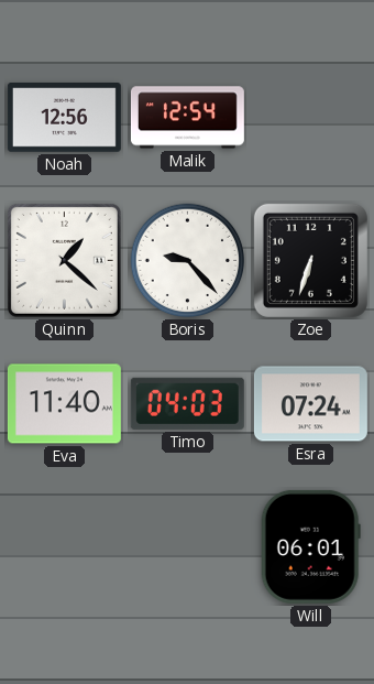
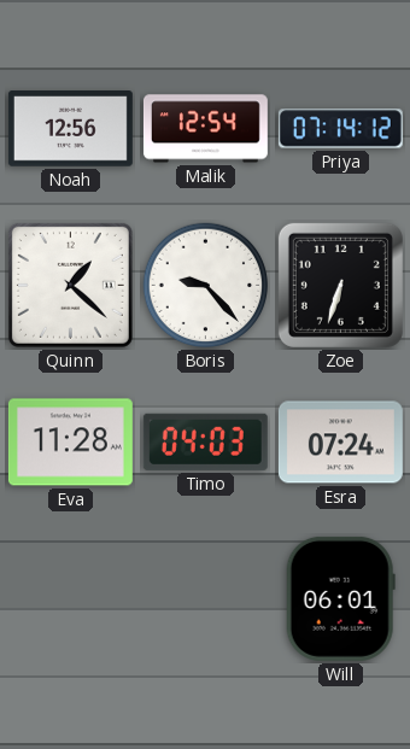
Priya: none -> 07:14 (340, 129)
Eva: 11:40 -> 11:28 (70, 443)
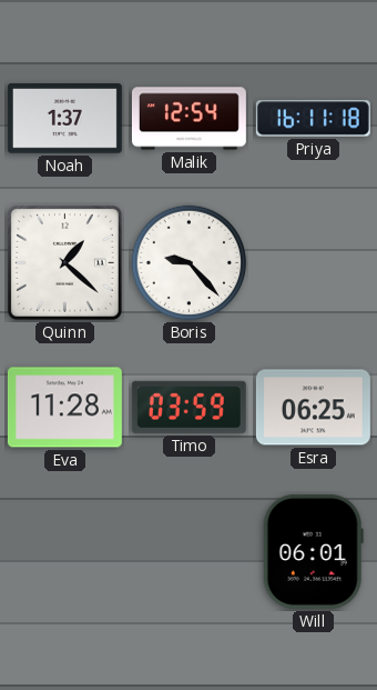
Noah: 12:56 -> 1:37 (64, 119)
Priya: 07:14 -> 16:11 (313, 119)
Zoe: 6:33 -> none (340, 285)
Timo: 04:03 -> 03:59 (188, 407)
Esra: 07:24 -> 06:25 (313, 408)
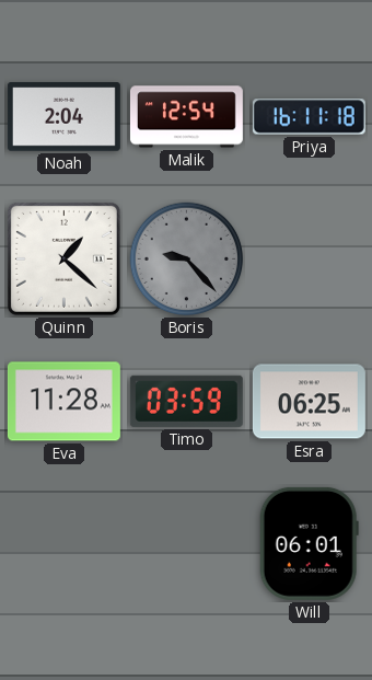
Noah: 1:37 -> 2:04 (63, 117)
Boris dial: white -> grey (187, 260)
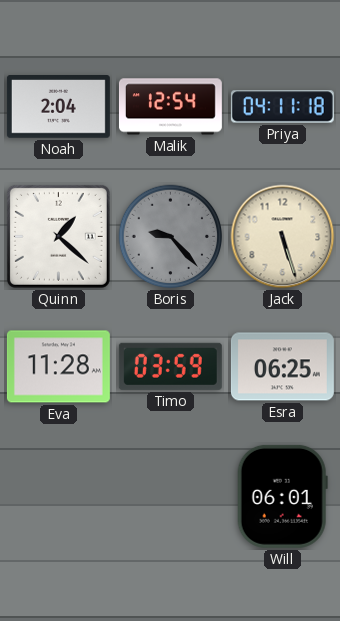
Priya: 16:11 -> 04:11 (282, 107)
Jack: none -> 5:27 (283, 237)
